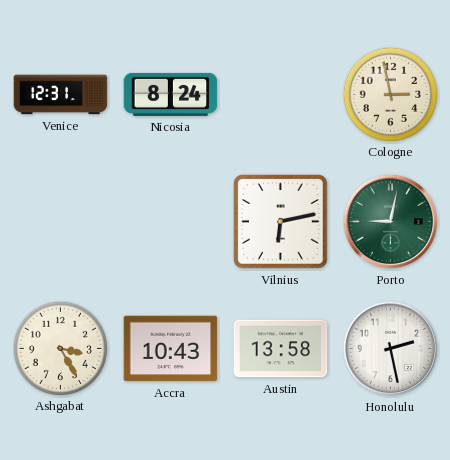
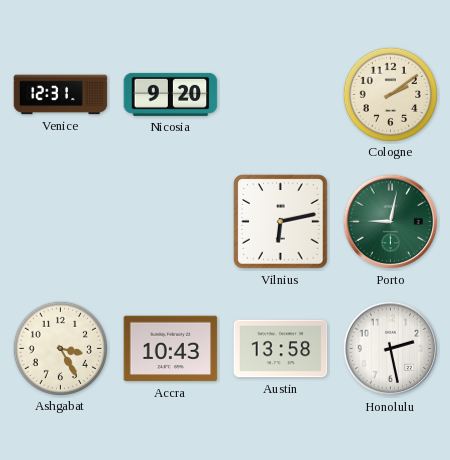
Nicosia: 8:24 -> 9:20 (171, 94)
Cologne: 2:58 -> 2:09 (390, 94)
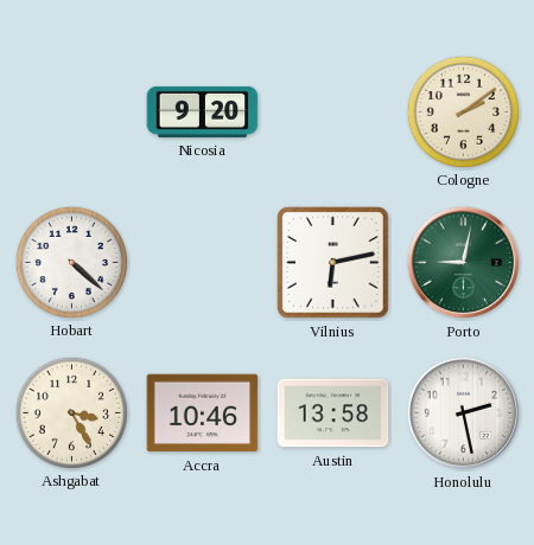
Venice: 12:31 -> none (61, 95)
Hobart: none -> 4:22 (71, 262)
Accra: 10:43 -> 10:46 (203, 413)
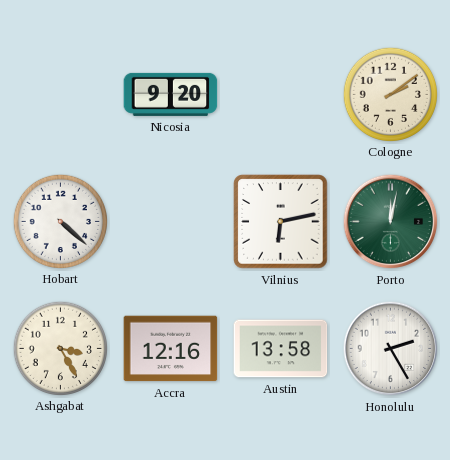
Porto: 9:02 -> 12:02 (391, 222)
Accra: 10:46 -> 12:16 (171, 349)
Honolulu: 2:28 -> 2:25 (391, 349)
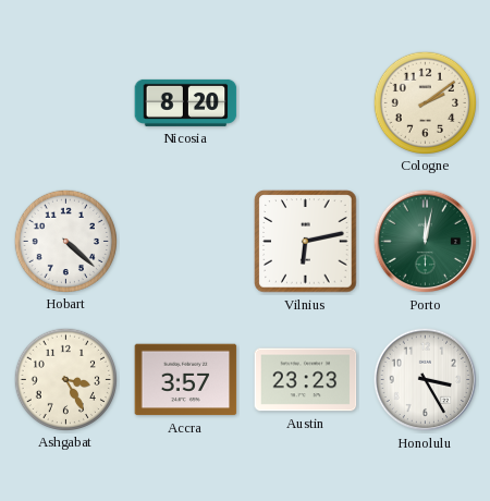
Nicosia: 9:20 -> 8:20 (186, 102)
Accra: 12:16 -> 3:57 (186, 380)
Austin: 13:58 -> 23:23 (306, 380)
Honolulu: 2:25 -> 3:25 (426, 380)
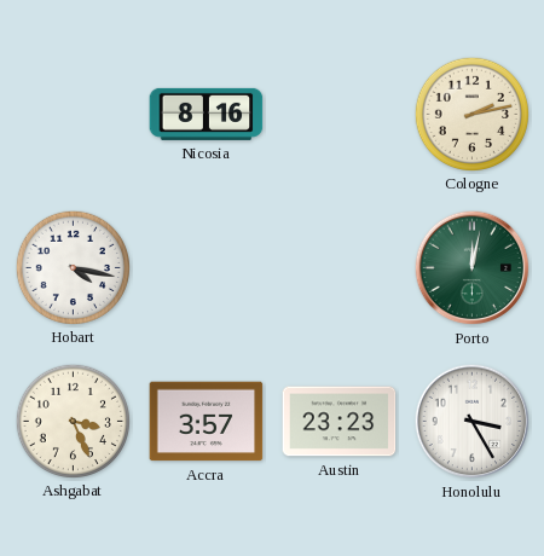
Nicosia: 8:20 -> 8:16 (207, 114)
Cologne: 2:09 -> 2:13 (471, 114)
Hobart: 4:22 -> 4:17 (73, 267)
Vilnius: 6:13 -> none (306, 242)
Ashgabat: 3:25 -> 3:26 (73, 421)
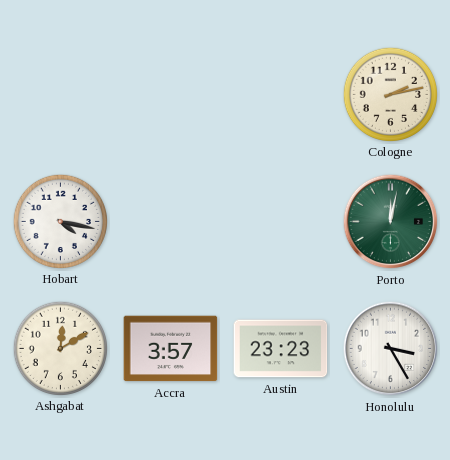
Nicosia: 8:16 -> none (207, 114)
Ashgabat: 3:26 -> 12:10 (60, 348)
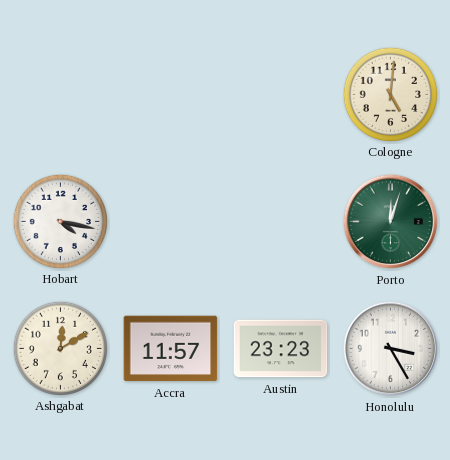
Cologne: 2:13 -> 5:01 (390, 94)
Porto: 12:02 -> 12:03 (391, 222)
Accra: 3:57 -> 11:57 (171, 349)
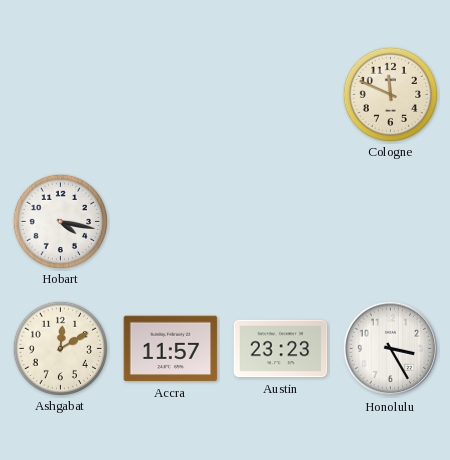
Cologne: 5:01 -> 11:49 (390, 94)
Porto: 12:03 -> none (391, 222)
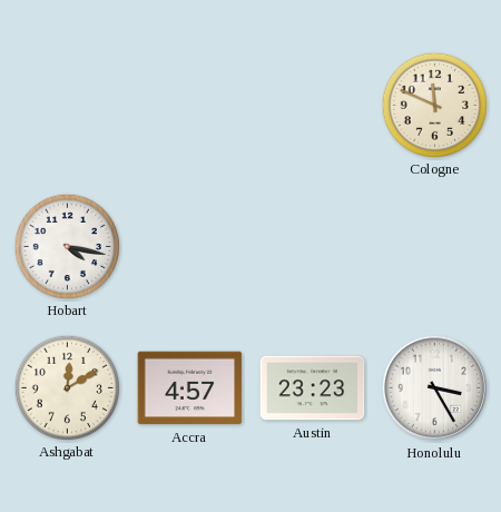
Accra: 11:57 -> 4:57 (190, 388)
